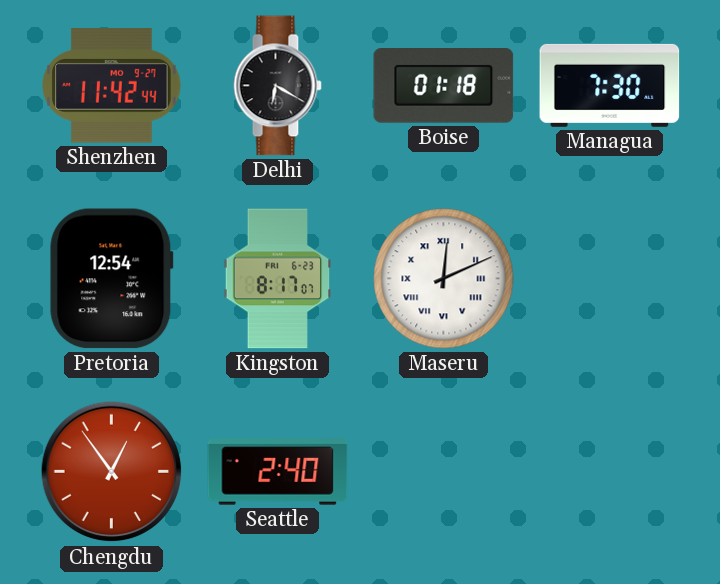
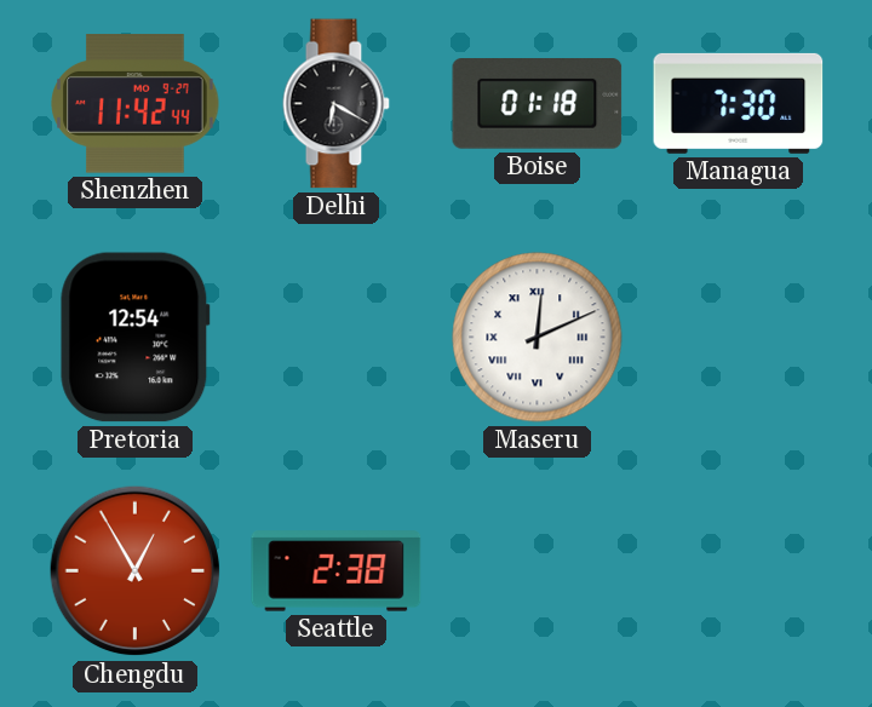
Kingston: 8:17 -> none (278, 279)
Chengdu: 12:54 -> 12:55 (136, 571)
Seattle: 2:40 -> 2:38 (337, 571)
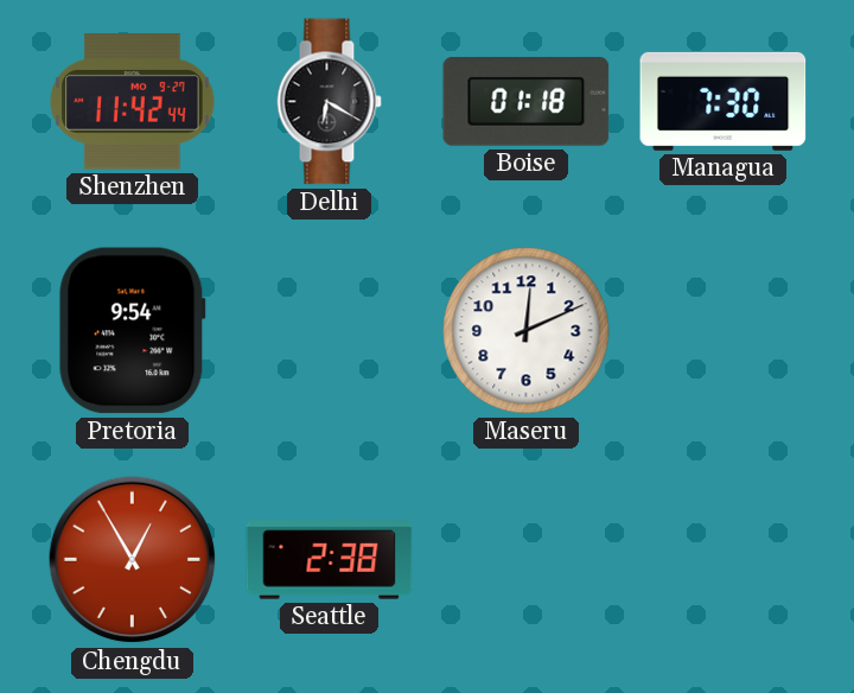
Pretoria: 12:54 -> 9:54 (133, 331)
Maseru numerals: Roman -> Arabic (527, 331)
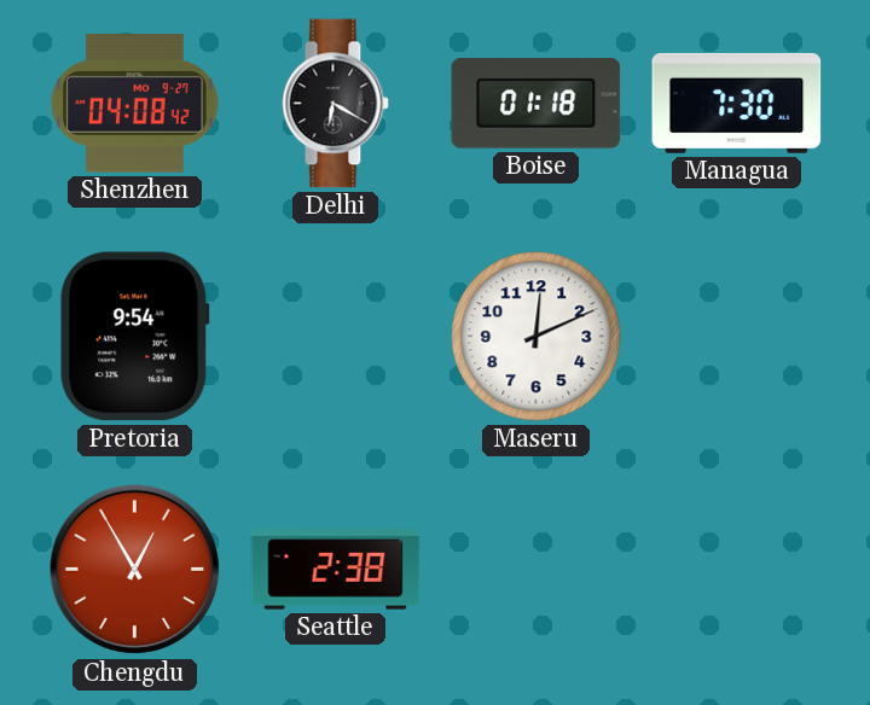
Shenzhen: 11:42 -> 04:08 (135, 104)
